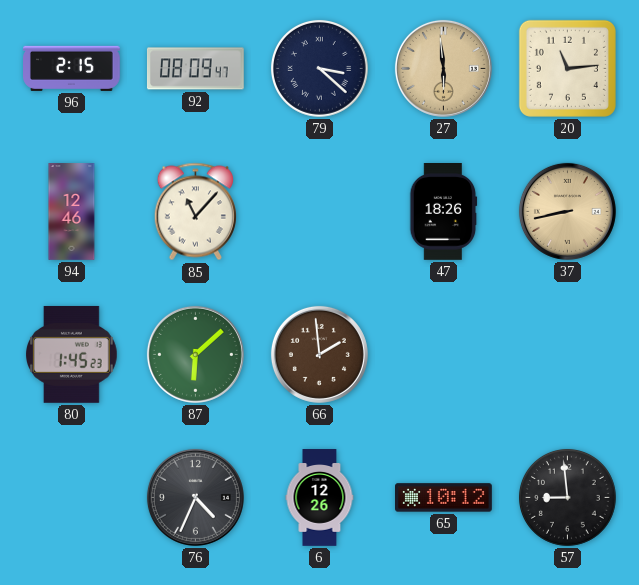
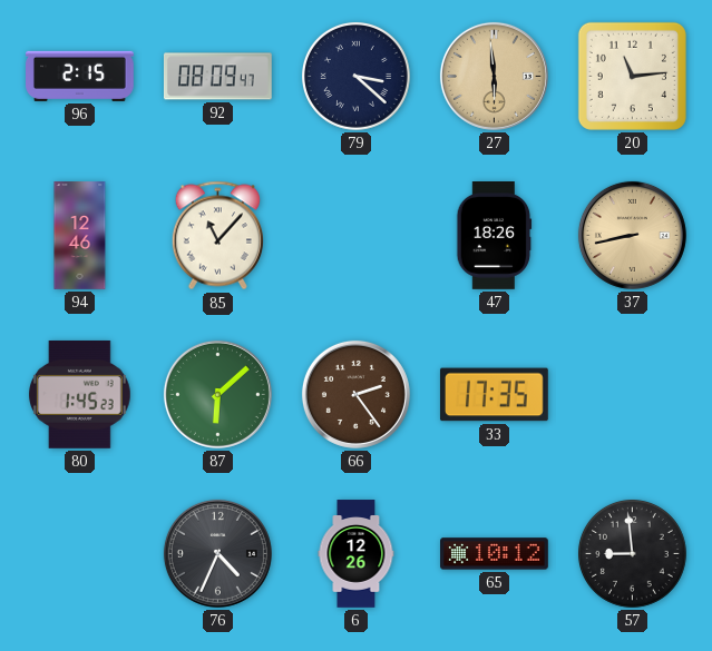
66: 1:59 -> 2:24 (355, 394)
33: none -> 17:35 (494, 395)
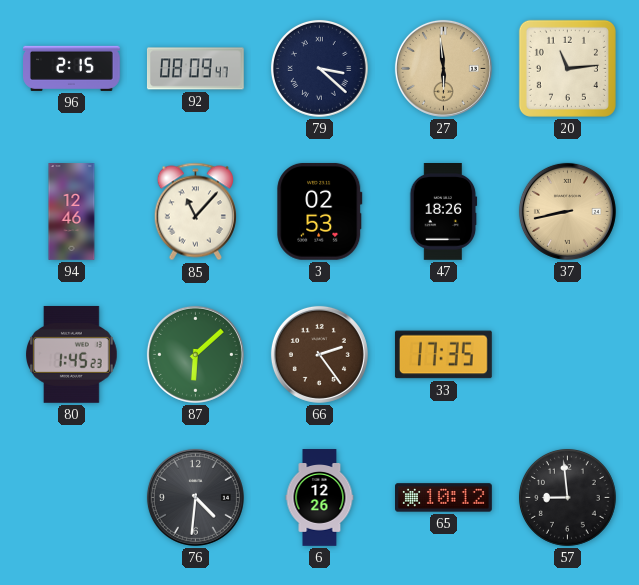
3: none -> 02:53 (320, 211)
76: 4:34 -> 4:31 (195, 497)
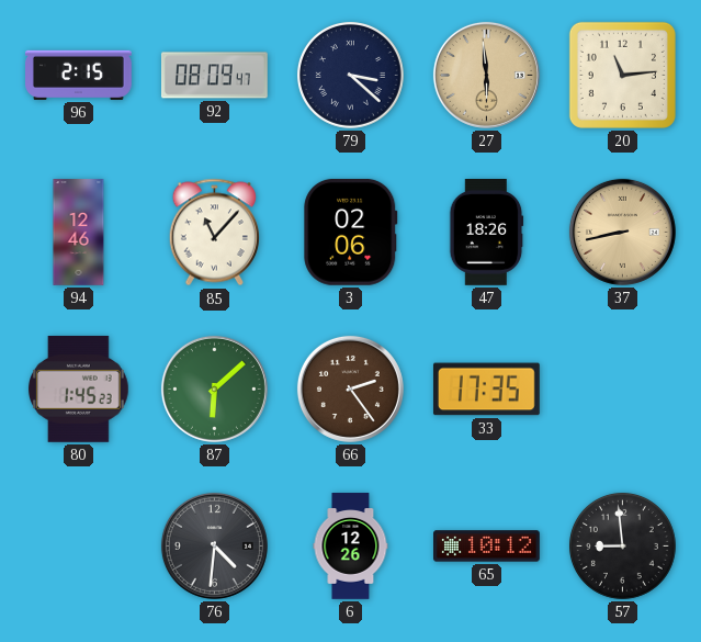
3: 02:53 -> 02:06 (351, 232)
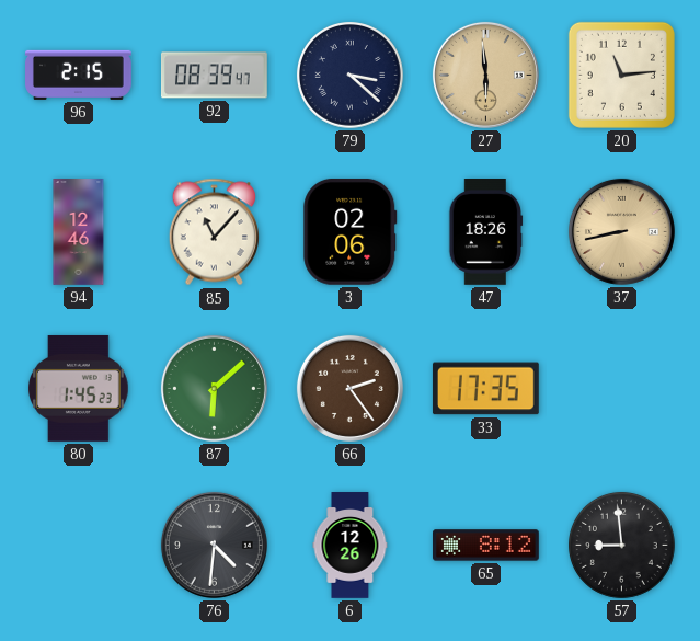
92: 08:09 -> 08:39 (214, 76)
65: 10:12 -> 8:12 (486, 546)
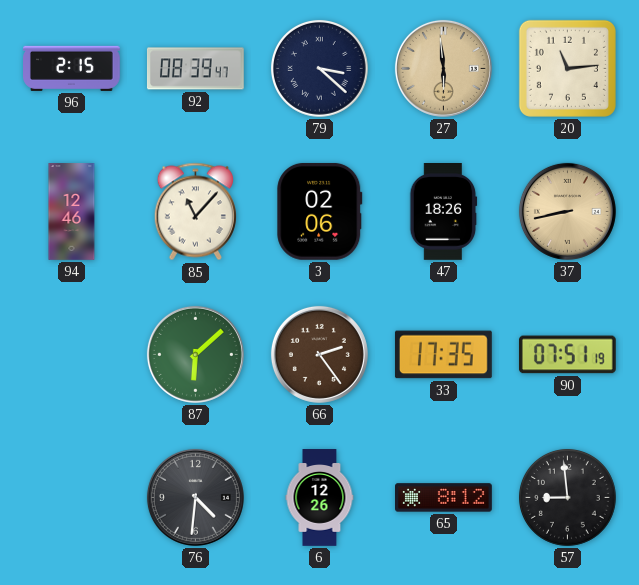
80: 1:45 -> none (79, 388)
90: none -> 07:51 (567, 355)
